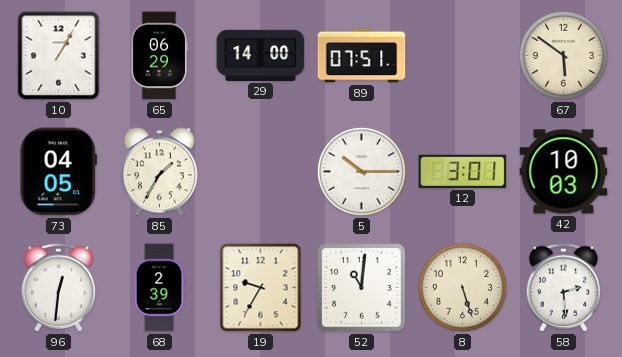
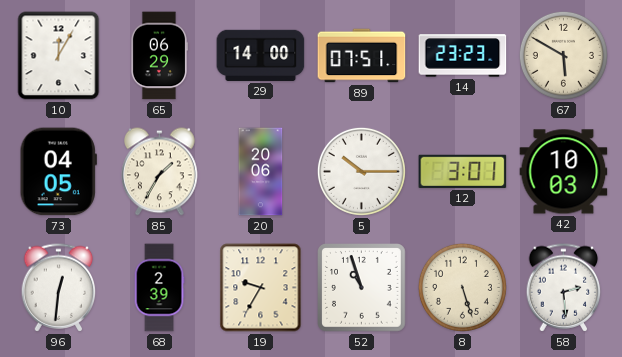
10: 1:05 -> 12:05 (59, 56)
14: none -> 23:23 (463, 56)
67: 5:51 -> 5:50 (563, 55)
20: none -> 20:06 (261, 172)
52: 11:01 -> 10:57 (362, 288)
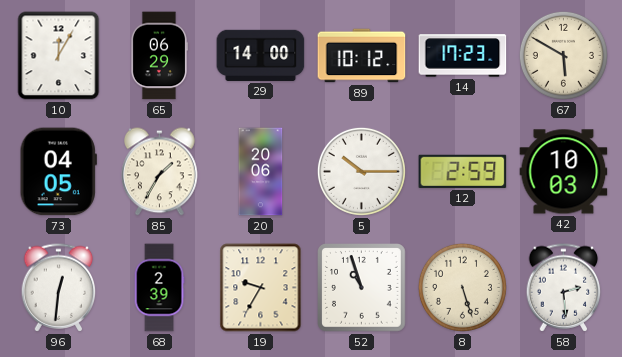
89: 07:51 -> 10:12 (362, 56)
14: 23:23 -> 17:23 (463, 56)
12: 3:01 -> 2:59 (463, 171)
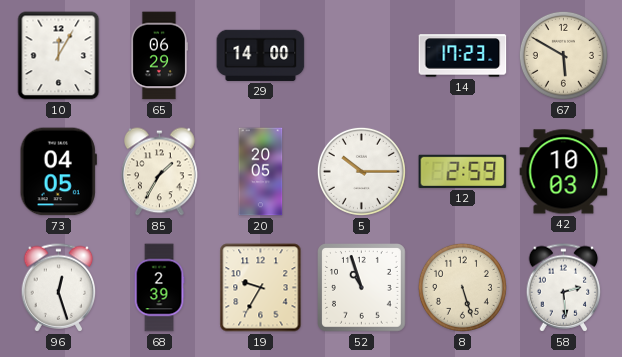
89: 10:12 -> none (362, 56)
20: 20:06 -> 20:05 (261, 172)
96: 12:31 -> 12:27 (59, 288)
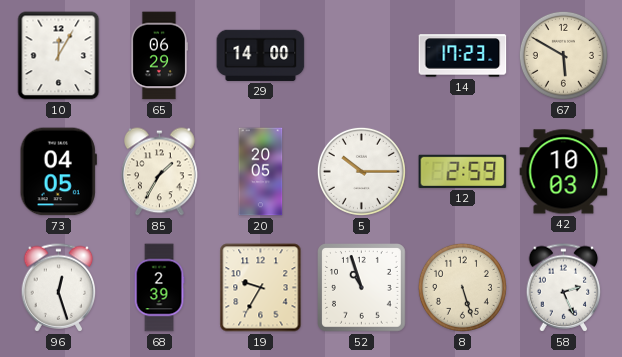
58: 2:29 -> 2:26 (564, 288)
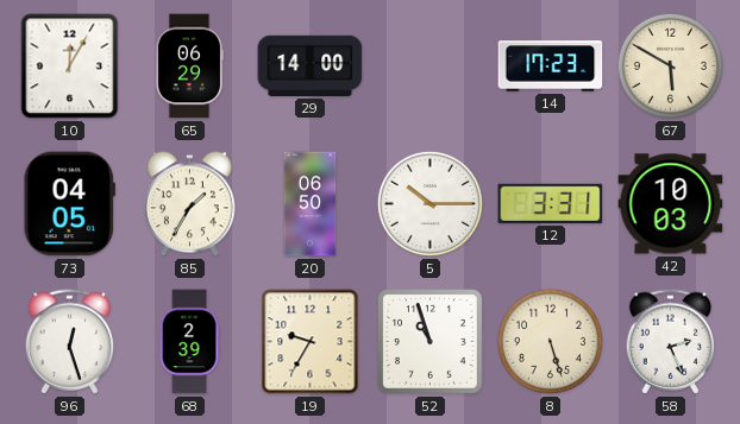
20: 20:05 -> 06:50 (311, 204)
12: 2:59 -> 3:31 (551, 203)
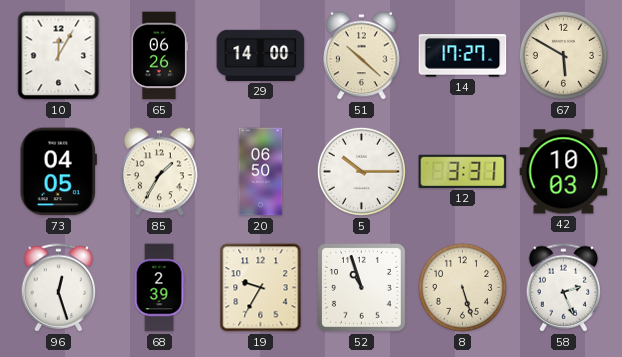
65: 06:29 -> 06:26 (159, 56)
51: none -> 10:22 (362, 56)
14: 17:23 -> 17:27 (463, 56)
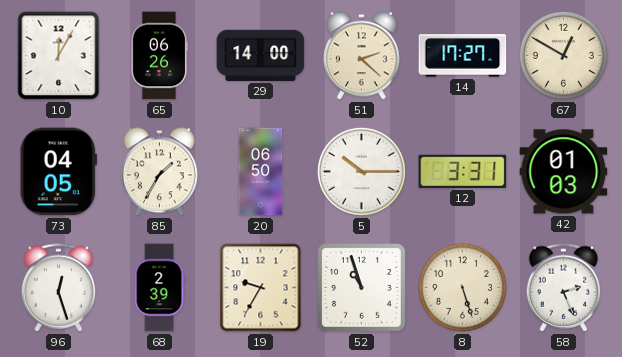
51: 10:22 -> 2:22 (362, 56)
67: 5:50 -> 12:50 (563, 55)
42: 10:03 -> 01:03 (564, 172)
